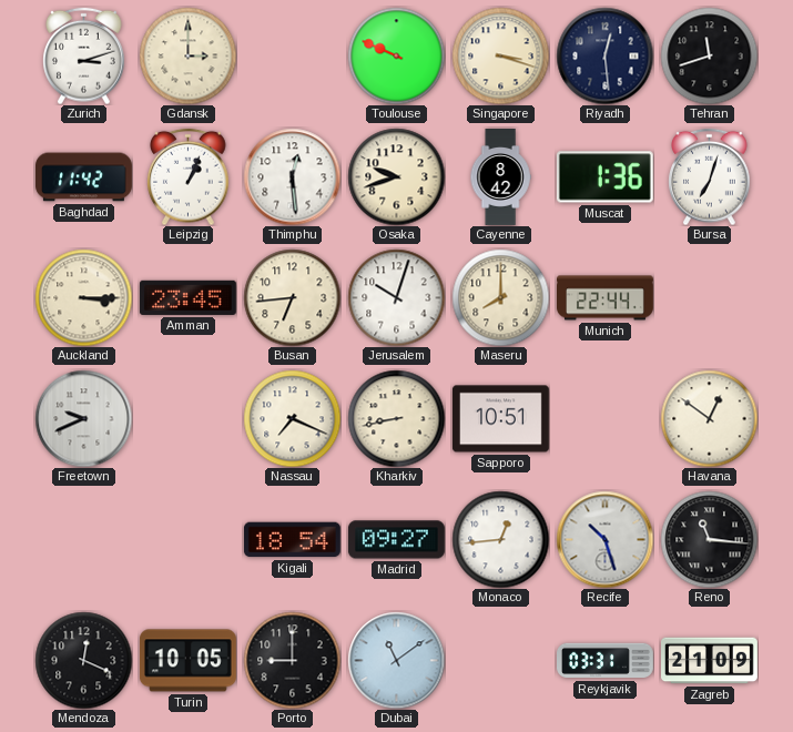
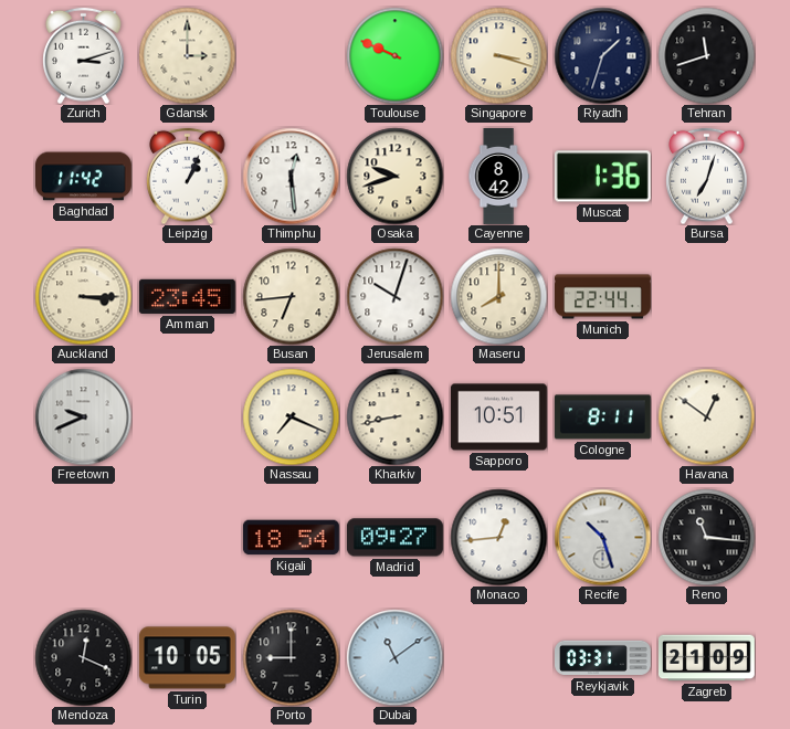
Riyadh: 12:29 -> 1:33 (602, 55)
Cologne: none -> 8:11 (602, 418)
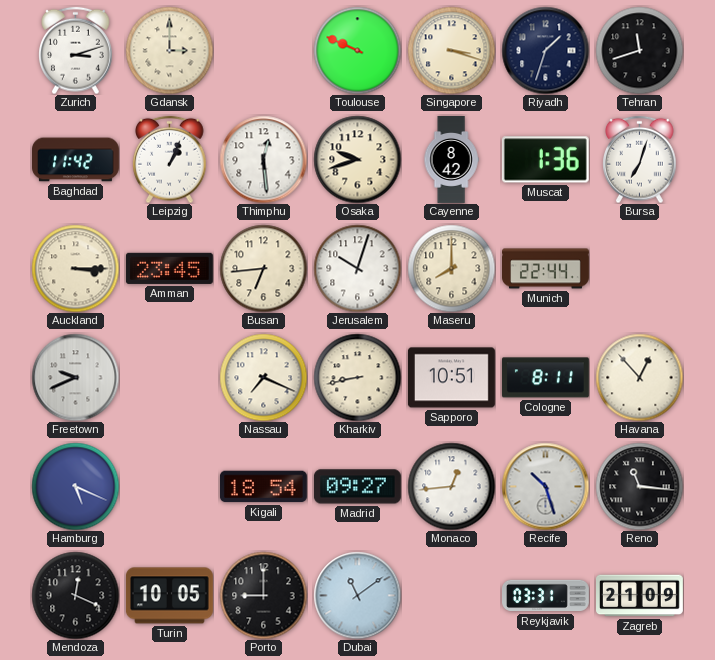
Havana: 12:51 -> 12:53 (639, 377)
Hamburg: none -> 5:19 (75, 486)
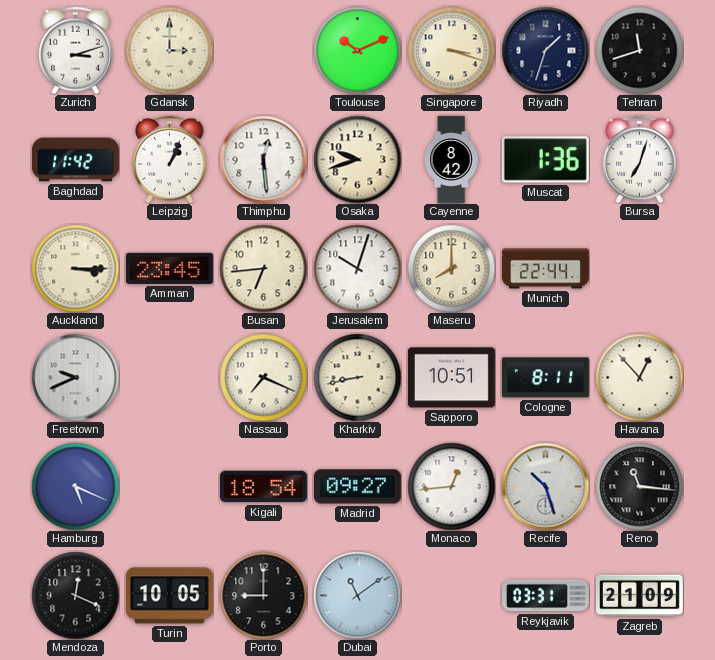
Toulouse: 9:49 -> 10:11 (357, 50)
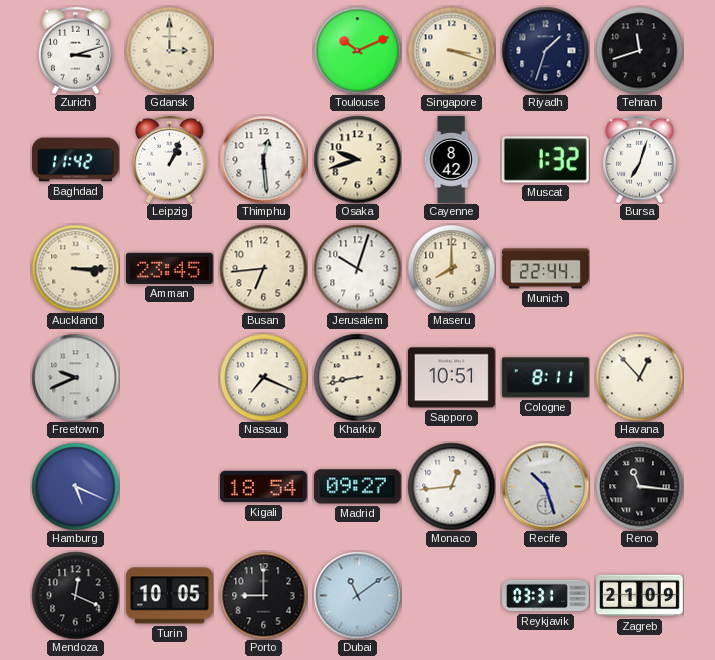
Muscat: 1:36 -> 1:32 (545, 160)
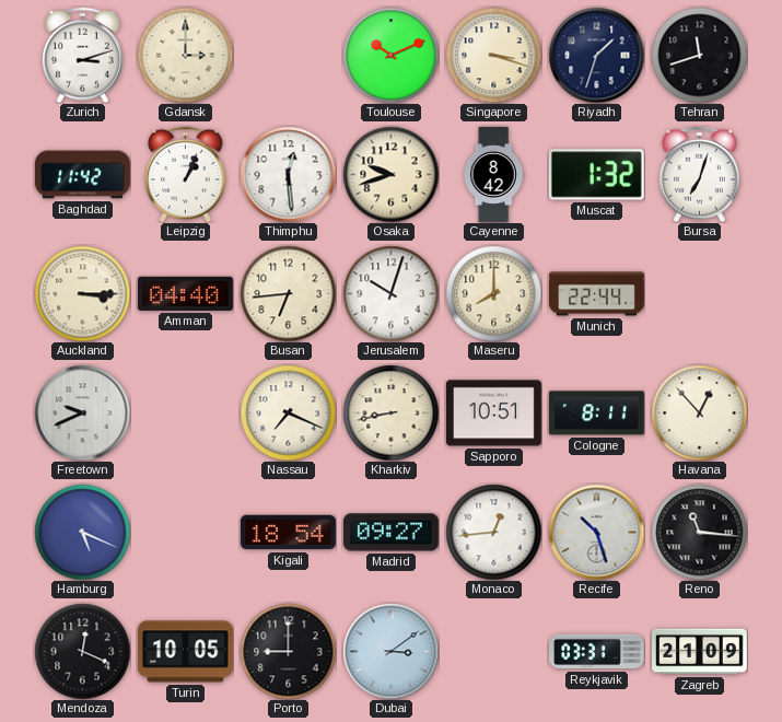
Amman: 23:45 -> 04:40 (185, 293)
Dubai: 11:09 -> 3:09 (390, 651)
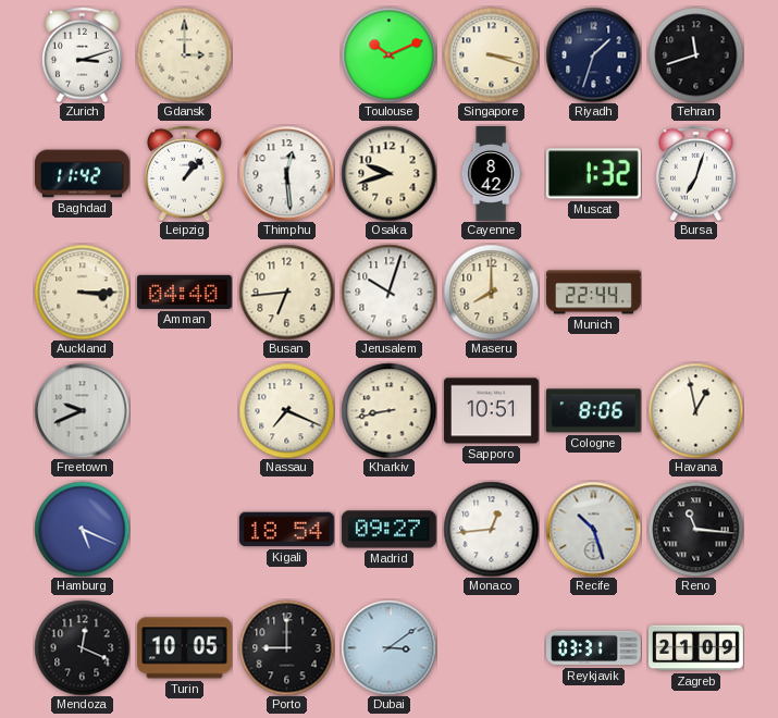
Leipzig: 1:04 -> 1:07 (185, 173)
Cologne: 8:11 -> 8:06 (593, 411)
Havana: 12:53 -> 12:58 (695, 410)
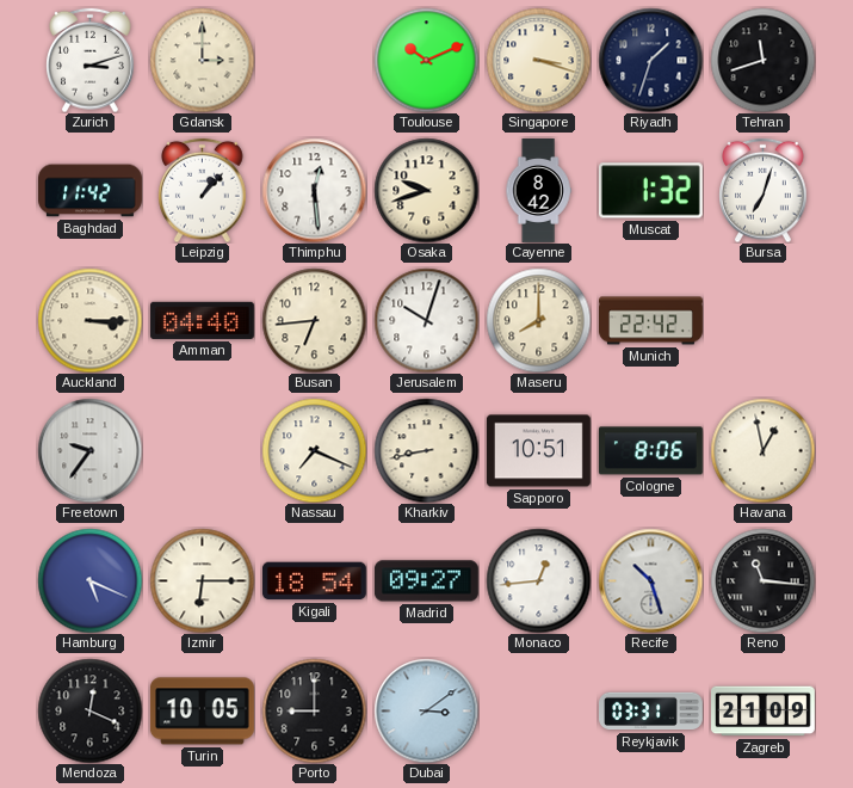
Munich: 22:44 -> 22:42 (651, 321)
Freetown: 9:41 -> 9:36 (89, 450)
Izmir: none -> 6:15 (202, 580)
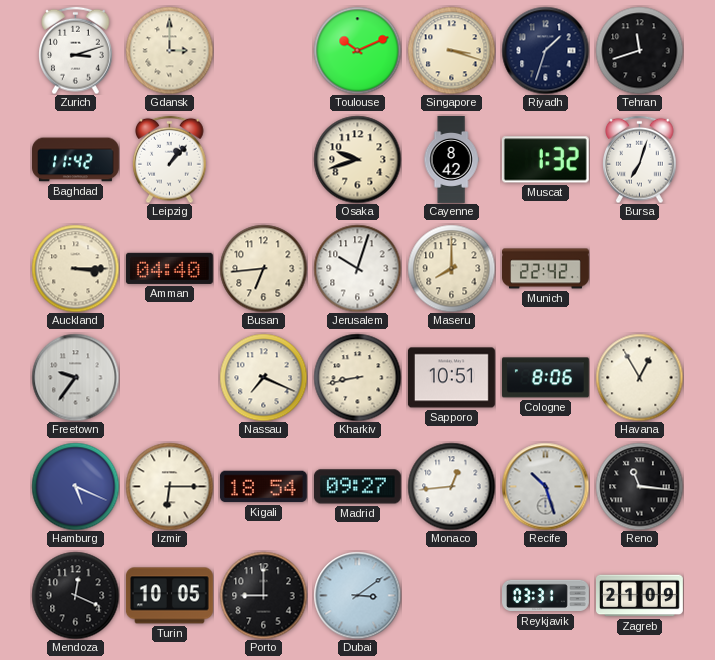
Thimphu: 12:29 -> none (314, 190)
Havana: 12:58 -> 12:55 (639, 377)
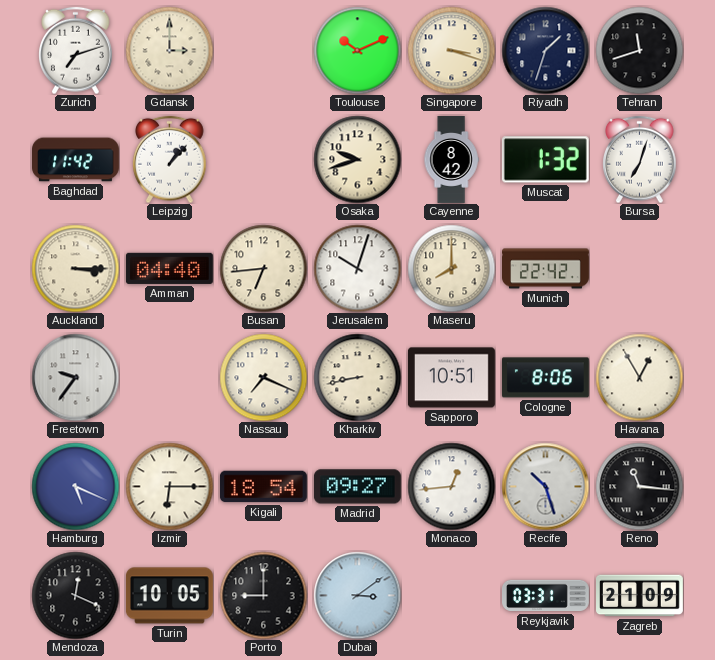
Zurich: 3:12 -> 7:12 (76, 50)
